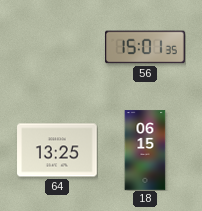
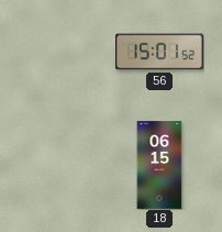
56: 15:01:35 -> 15:01:52 (159, 52)
64: 13:25 -> none (57, 150)
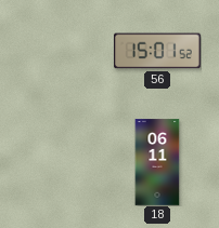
18: 06:15 -> 06:11 (157, 162)
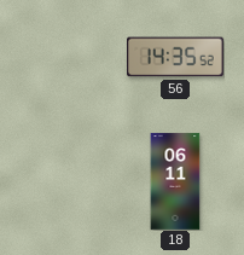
56: 15:01 -> 14:35 (175, 57)
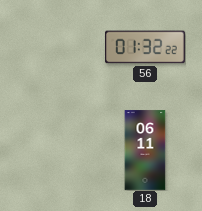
56: 14:35 -> 01:32 (145, 47)
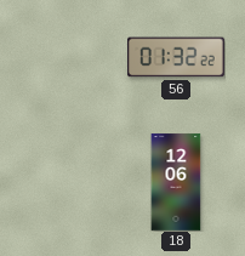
18: 06:11 -> 12:06 (176, 182)
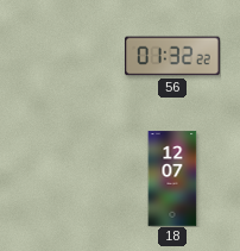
18: 12:06 -> 12:07 (172, 178)
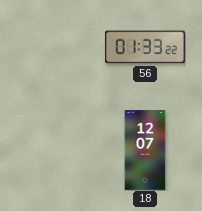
56: 01:32 -> 01:33 (145, 47)
